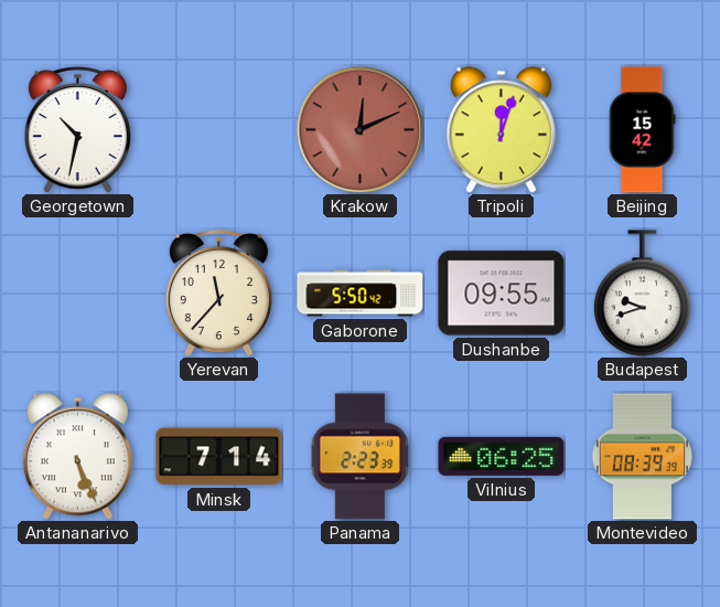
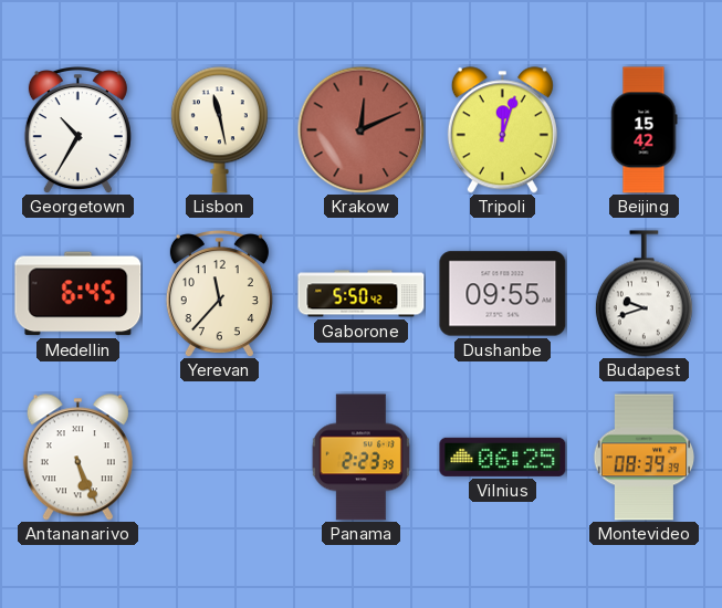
Georgetown: 10:32 -> 10:35 (77, 130)
Lisbon: none -> 11:28 (219, 130)
Medellin: none -> 6:45 (79, 294)
Minsk: 7:14 -> none (219, 457)
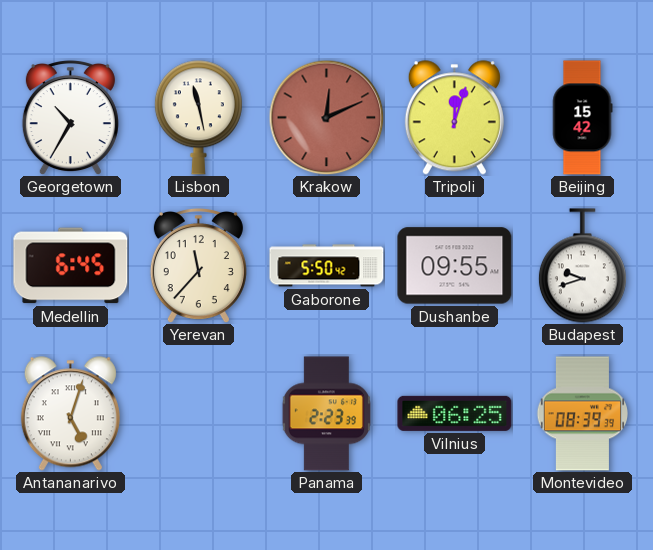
Antananarivo: 5:26 -> 5:03 (70, 414)
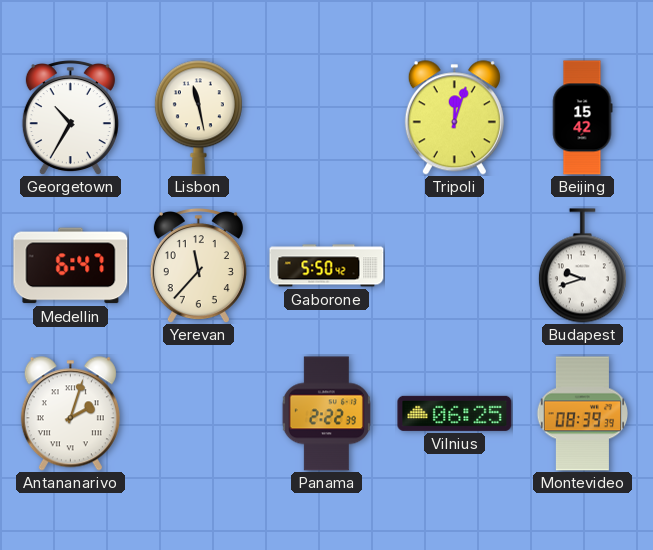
Krakow: 12:11 -> none (326, 117)
Medellin: 6:45 -> 6:47 (71, 266)
Dushanbe: 09:55 -> none (455, 266)
Antananarivo: 5:03 -> 2:03 (70, 414)
Panama: 2:23 -> 2:22 (326, 414)
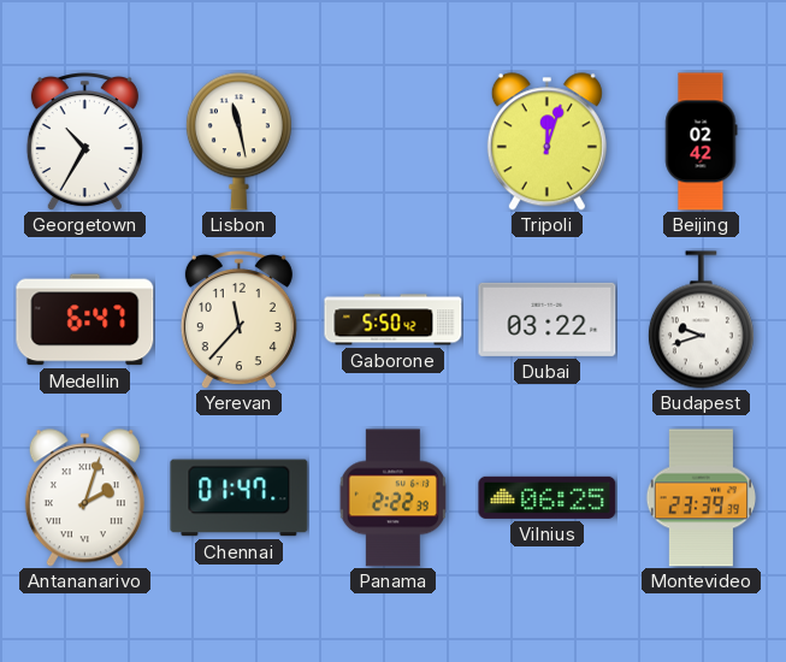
Beijing: 15:42 -> 02:42 (701, 142)
Dubai: none -> 03:22 (548, 319)
Chennai: none -> 01:47 (240, 498)
Montevideo: 08:39 -> 23:39 (702, 498)
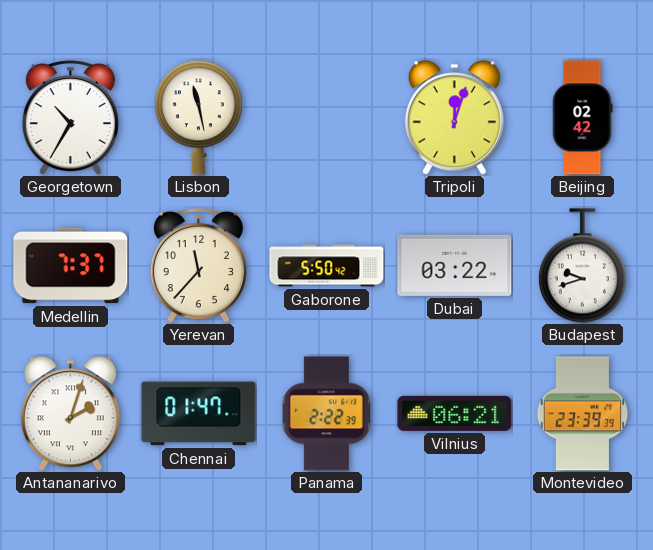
Medellin: 6:47 -> 7:37 (71, 266)
Vilnius: 06:25 -> 06:21 (455, 413)
